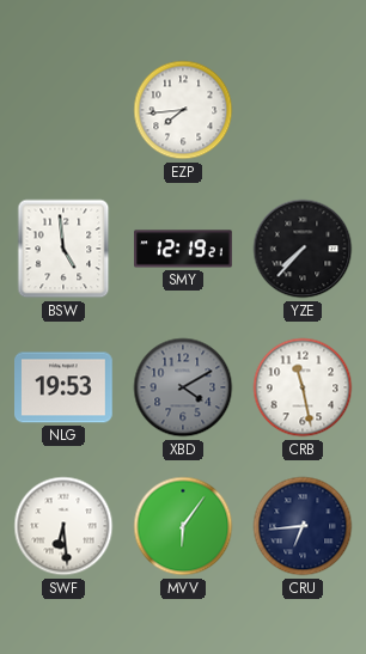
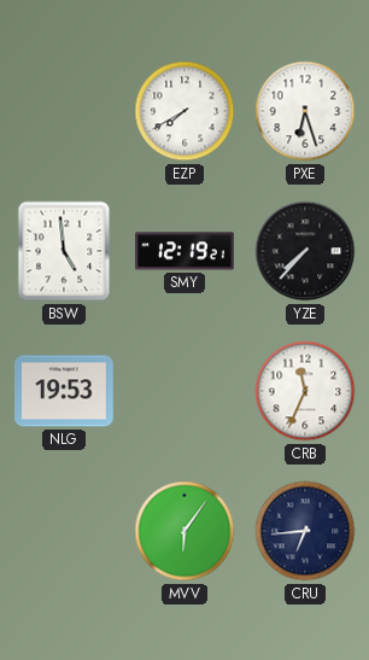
EZP: 7:44 -> 7:40 (184, 111)
PXE: none -> 6:27 (305, 111)
XBD: 4:10 -> none (183, 387)
CRB: 11:28 -> 11:34 (305, 391)
SWF: 6:29 -> none (63, 526)
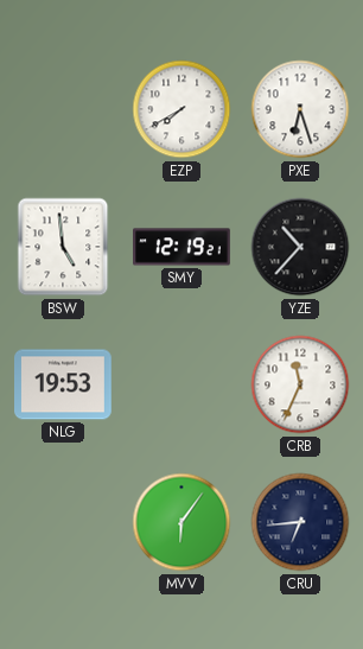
YZE: 7:37 -> 10:37 (300, 247)
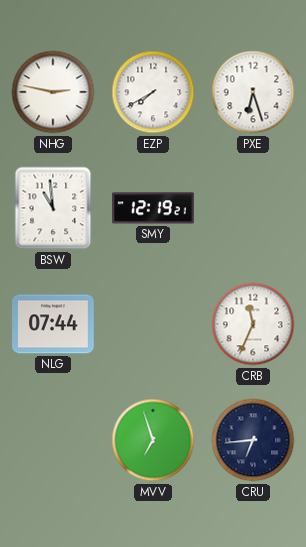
NHG: none -> 2:47 (53, 92)
BSW: 4:59 -> 10:59 (53, 208)
YZE: 10:37 -> none (300, 247)
NLG: 19:53 -> 07:44 (54, 324)
MVV: 6:06 -> 6:57 (153, 440)
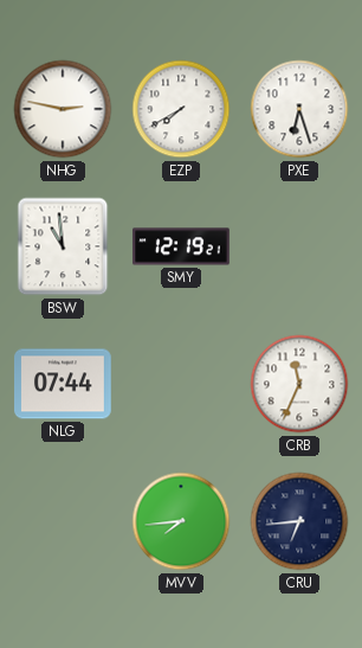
MVV: 6:57 -> 7:44 (181, 521)
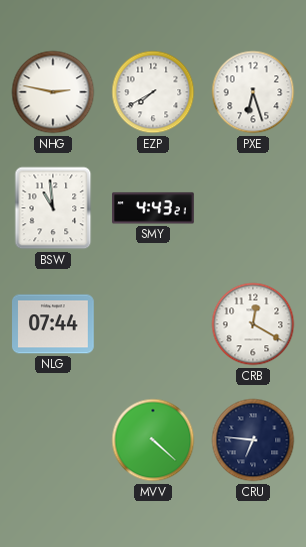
SMY: 12:19 -> 4:43 (153, 208)
CRB: 11:34 -> 12:20 (253, 324)
MVV: 7:44 -> 4:22 (153, 440)
CRU: 6:44 -> 6:46 (253, 440)
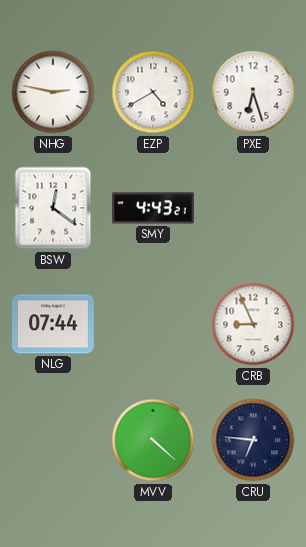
EZP: 7:40 -> 4:40 (153, 92)
BSW: 10:59 -> 12:21 (53, 208)
CRB: 12:20 -> 8:56 (253, 324)
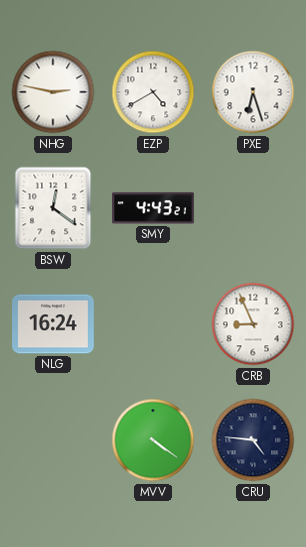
NLG: 07:44 -> 16:24 (54, 324)
MVV: 4:22 -> 4:21 (153, 440)
CRU: 6:46 -> 4:46 (253, 440)
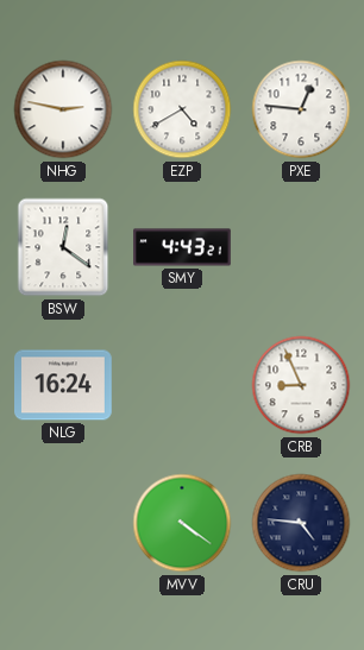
PXE: 6:27 -> 12:46 (301, 109)
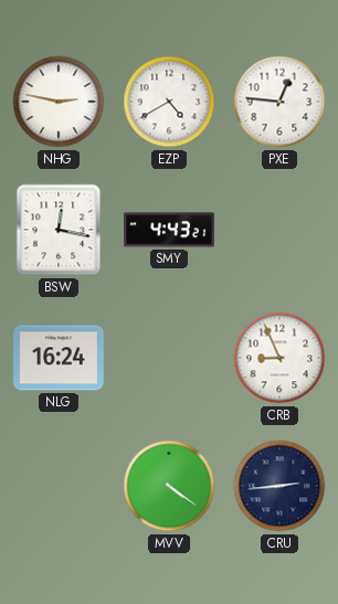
BSW: 12:21 -> 12:17 (59, 230)
CRU: 4:46 -> 2:44 (279, 486)
